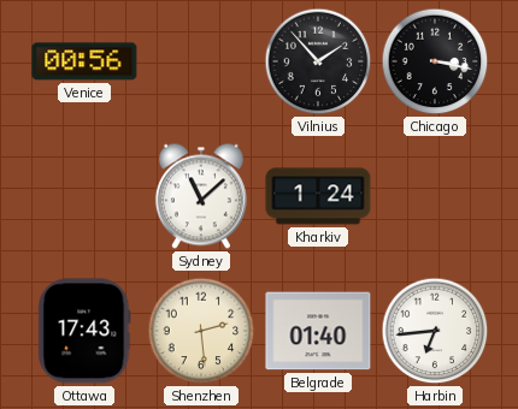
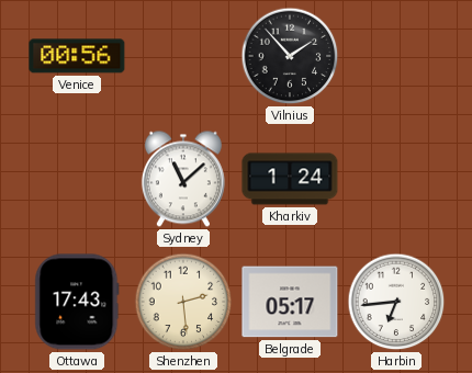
Chicago: 3:17 -> none (435, 61)
Belgrade: 01:40 -> 05:17 (290, 302)
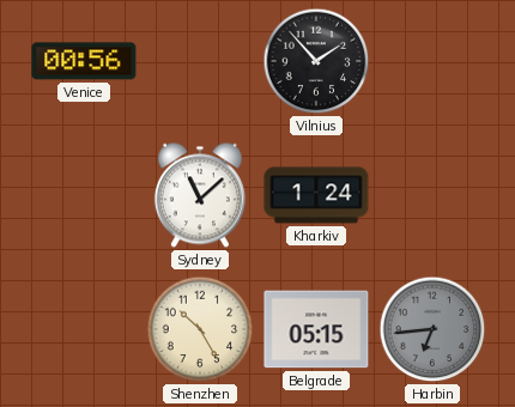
Ottawa: 17:43 -> none (77, 302)
Shenzhen: 2:29 -> 10:25 (200, 329)
Belgrade: 05:17 -> 05:15 (316, 329)
Harbin dial: white -> grey (432, 329)
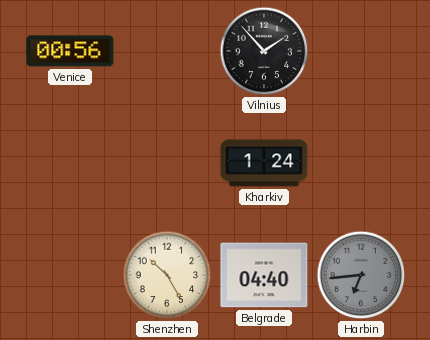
Sydney: 11:08 -> none (200, 195)
Belgrade: 05:15 -> 04:40 (264, 275)
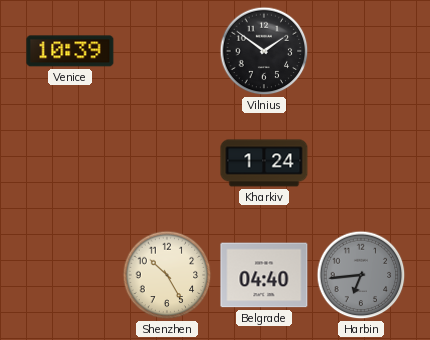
Venice: 00:56 -> 10:39 (70, 51)
Vilnius: 1:53 -> 1:51 (264, 51)
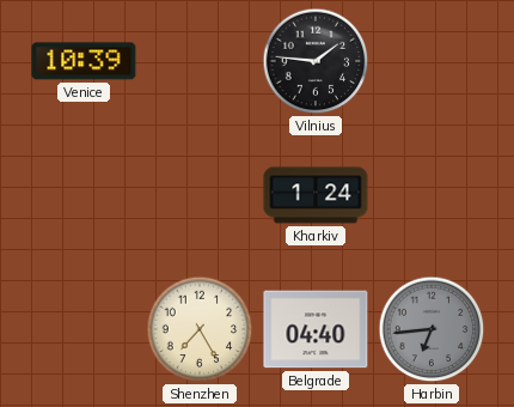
Vilnius: 1:51 -> 1:46 (316, 61)
Shenzhen: 10:25 -> 7:25 (200, 329)
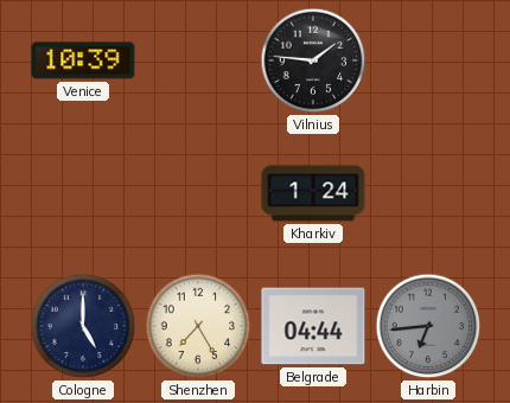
Cologne: none -> 5:00 (83, 326)
Belgrade: 04:40 -> 04:44 (313, 326)
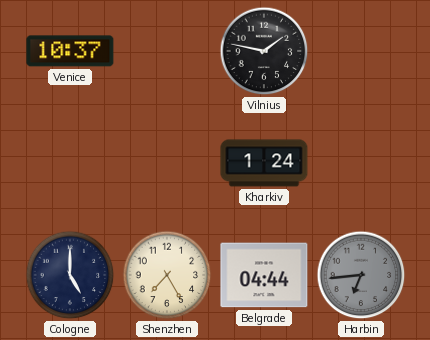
Venice: 10:39 -> 10:37 (70, 51)
Vilnius: 1:46 -> 1:47 (264, 51)
